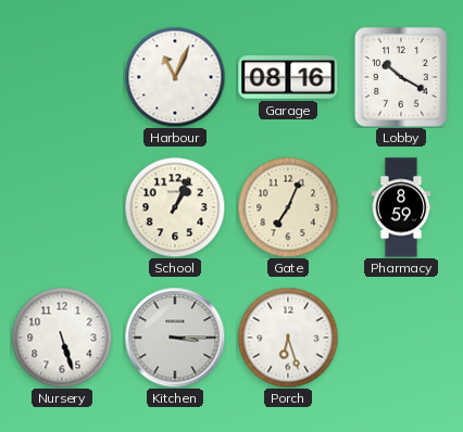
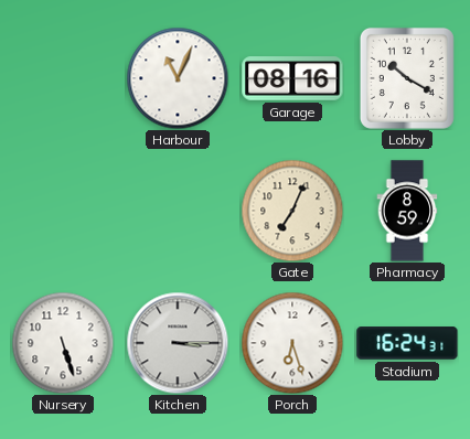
School: 1:04 -> none (175, 207)
Stadium: none -> 16:24 (407, 343)
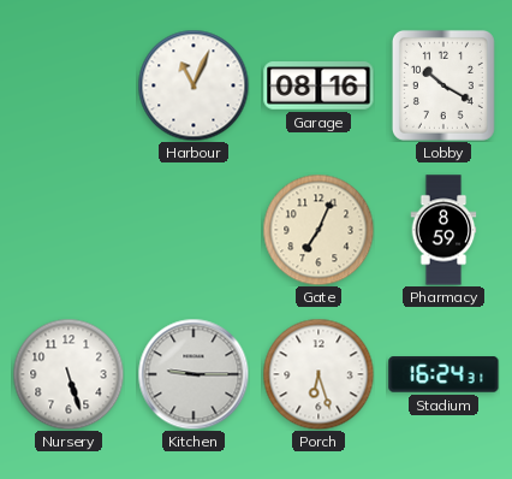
Kitchen: 3:15 -> 9:15 (194, 374)
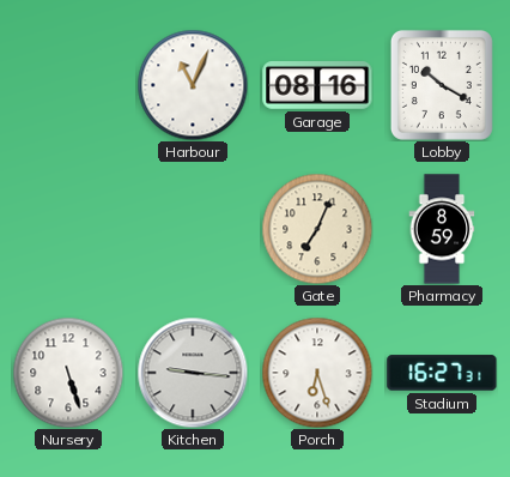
Kitchen: 9:15 -> 9:16 (193, 373)
Stadium: 16:24 -> 16:27 (442, 373)
